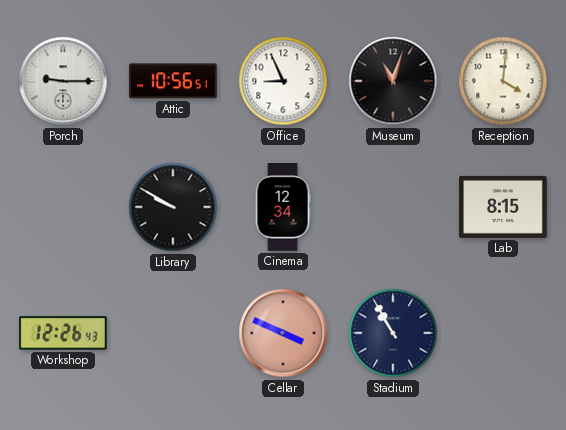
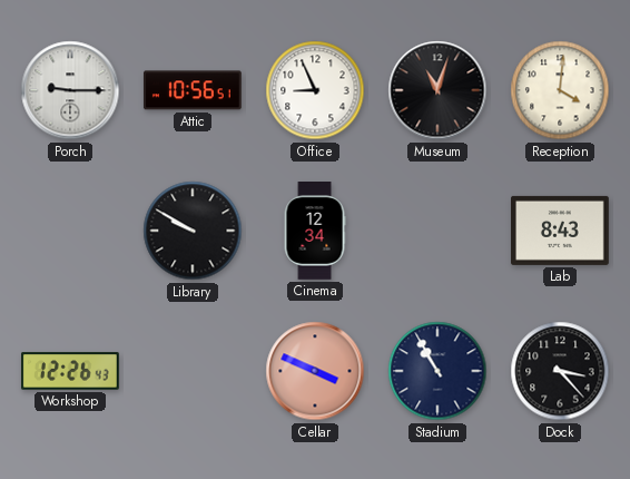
Lab: 8:15 -> 8:43 (561, 231)
Dock: none -> 3:23 (560, 371)
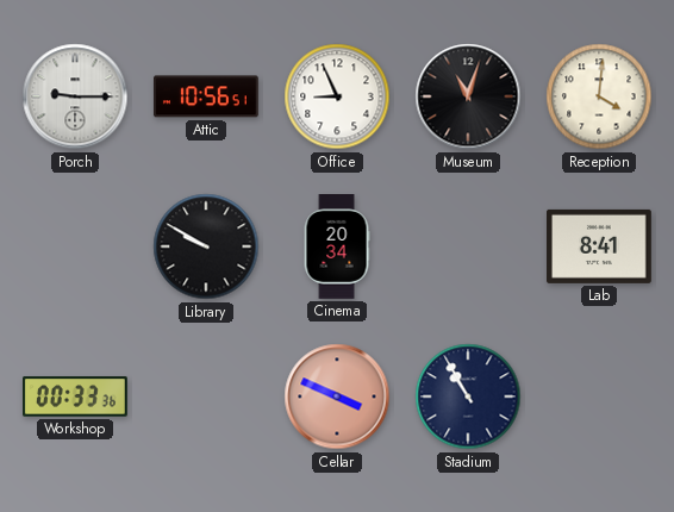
Cinema: 12:34 -> 20:34 (337, 248)
Lab: 8:43 -> 8:41 (600, 246)
Workshop: 12:26 -> 00:33 (76, 397)
Dock: 3:23 -> none (560, 371)
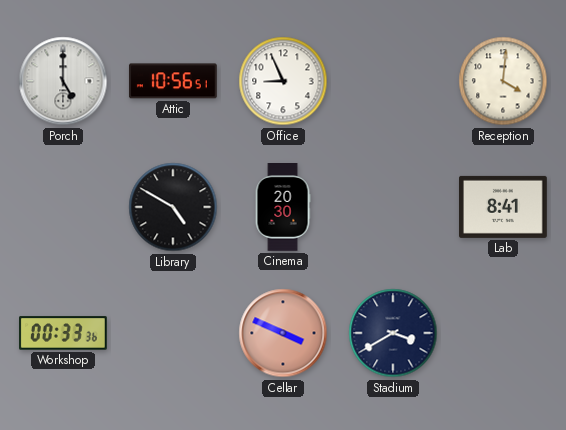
Porch: 9:15 -> 5:00 (63, 81)
Museum: 11:03 -> none (468, 96)
Library: 9:50 -> 4:50 (173, 207)
Cinema: 20:34 -> 20:30 (283, 208)
Stadium: 10:55 -> 3:40 (393, 333)
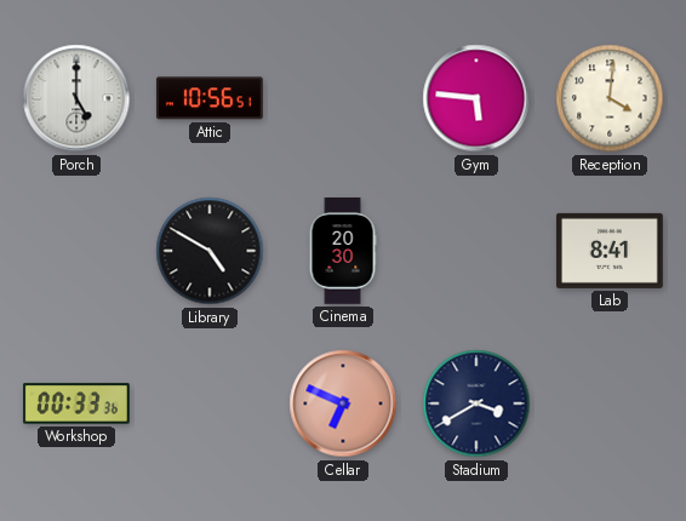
Office: 8:56 -> none (283, 81)
Gym: none -> 5:46 (476, 98)
Cellar: 3:49 -> 6:49 (343, 403)
